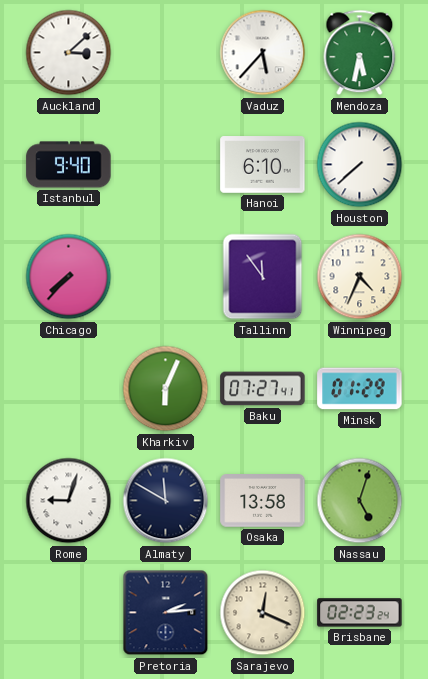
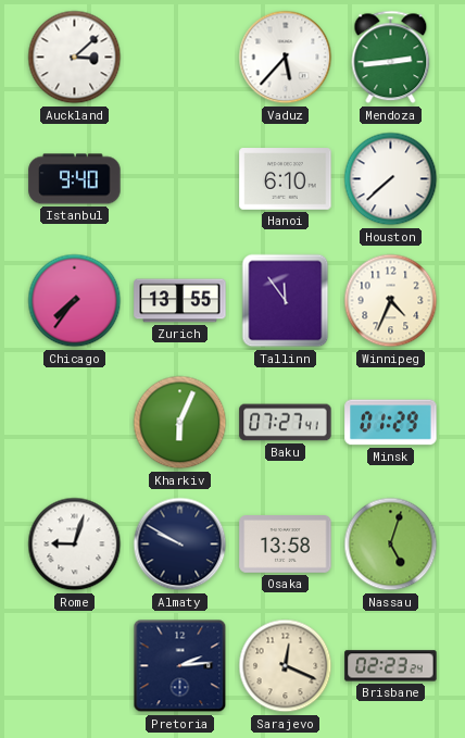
Mendoza: 5:32 -> 2:44 (391, 58)
Chicago: 7:37 -> 7:36 (75, 301)
Zurich: none -> 13:55 (180, 301)
Almaty: 11:50 -> 9:50 (180, 545)
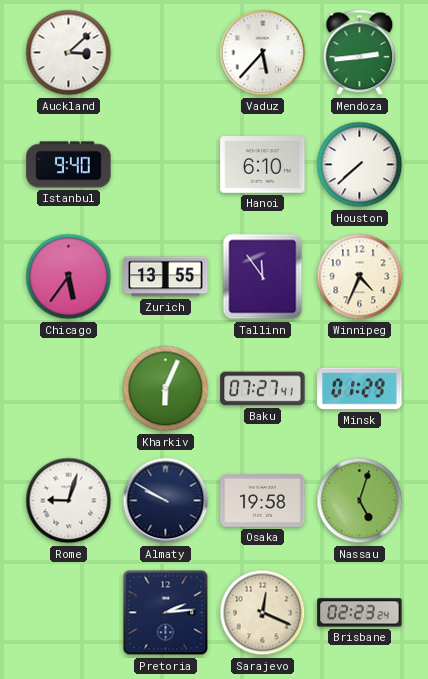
Chicago: 7:36 -> 5:36 (69, 277)
Osaka: 13:58 -> 19:58 (263, 501)
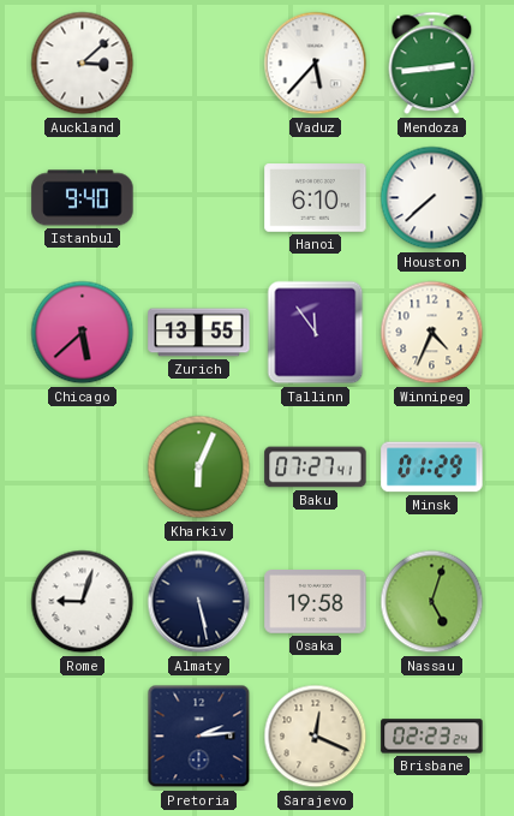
Chicago: 5:36 -> 5:38 (83, 333)
Almaty: 9:50 -> 5:28 (199, 602)
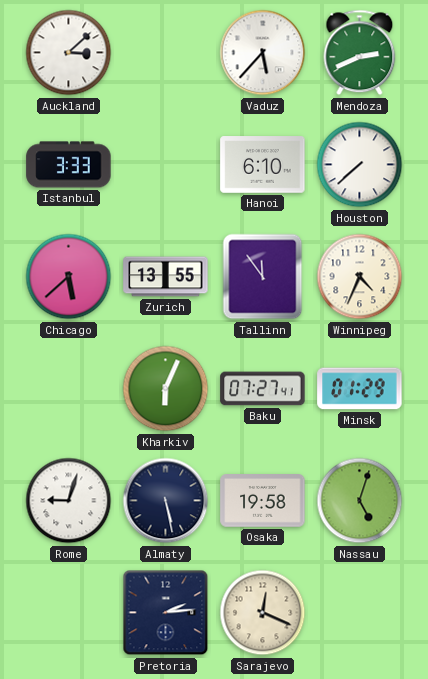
Mendoza: 2:44 -> 2:41 (360, 53)
Istanbul: 9:40 -> 3:33 (69, 165)
Brisbane: 02:23 -> none (432, 737)
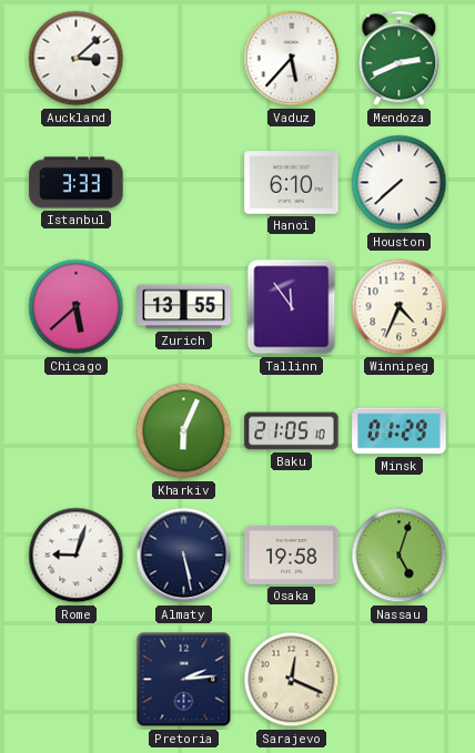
Baku: 07:27 -> 21:05 (292, 431)
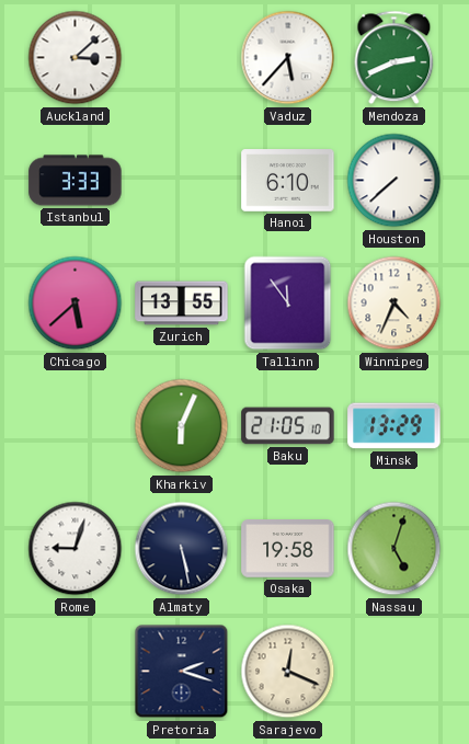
Minsk: 01:29 -> 13:29 (394, 426)
Pretoria: 2:14 -> 2:18 (182, 672)
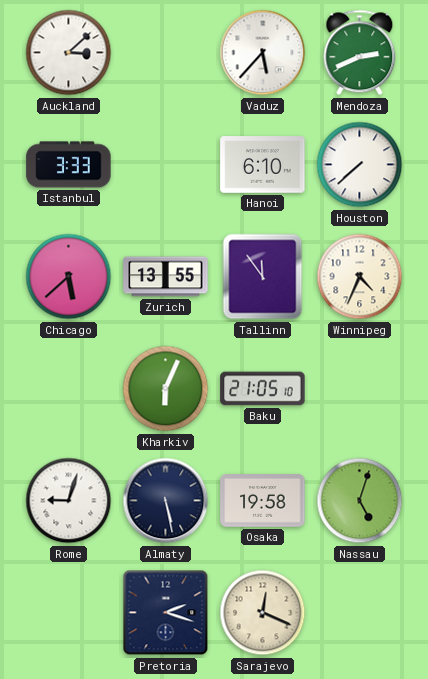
Minsk: 13:29 -> none (394, 426)
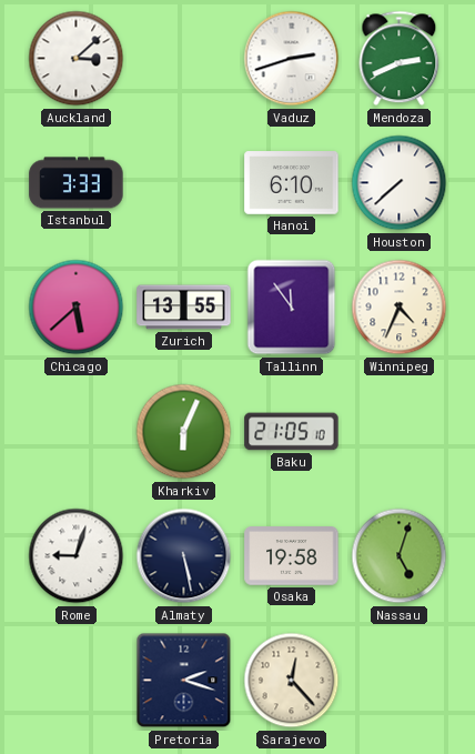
Vaduz: 5:37 -> 2:42 (292, 59)
Sarajevo: 12:19 -> 12:23 (292, 681)
